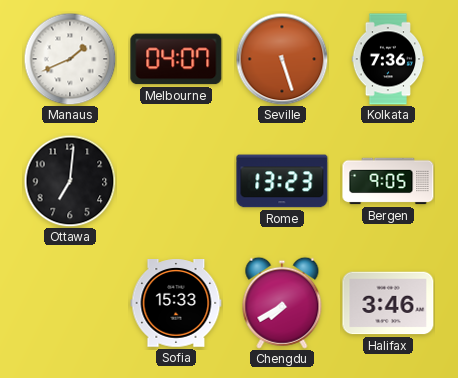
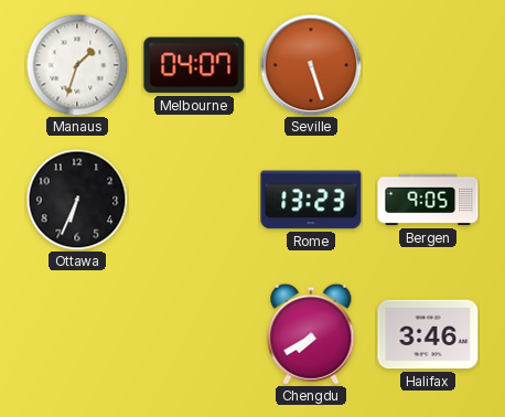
Manaus: 1:41 -> 1:33 (77, 65)
Kolkata: 7:36 -> none (388, 59)
Ottawa: 7:01 -> 6:34 (77, 200)
Sofia: 15:33 -> none (176, 303)
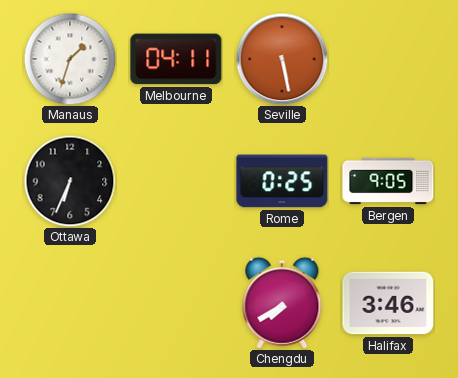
Melbourne: 04:07 -> 04:11 (176, 59)
Seville: 5:27 -> 5:28 (282, 59)
Rome: 13:23 -> 0:25 (282, 181)
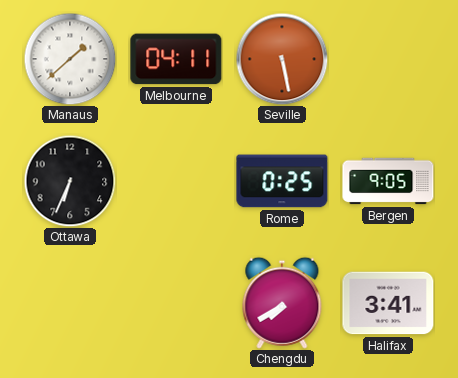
Manaus: 1:33 -> 1:38 (70, 59)
Halifax: 3:46 -> 3:41 (388, 303)
